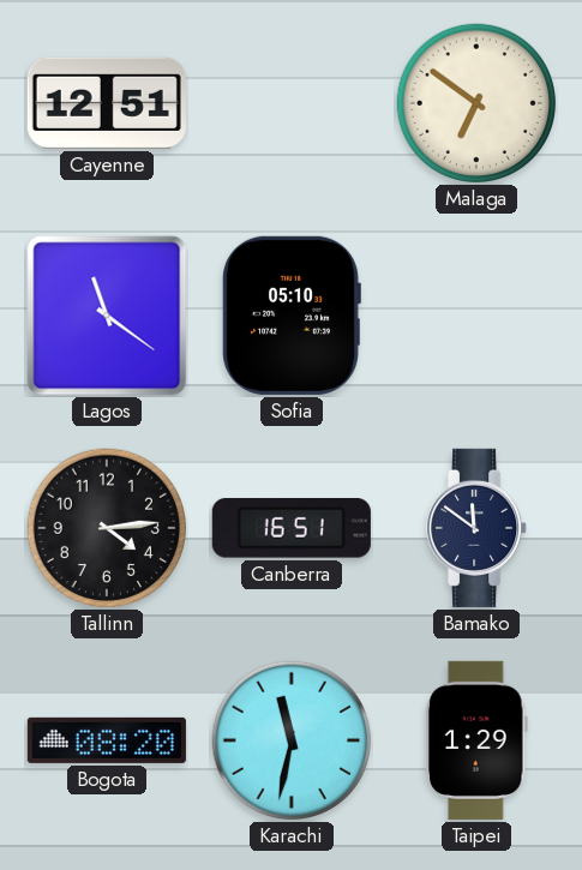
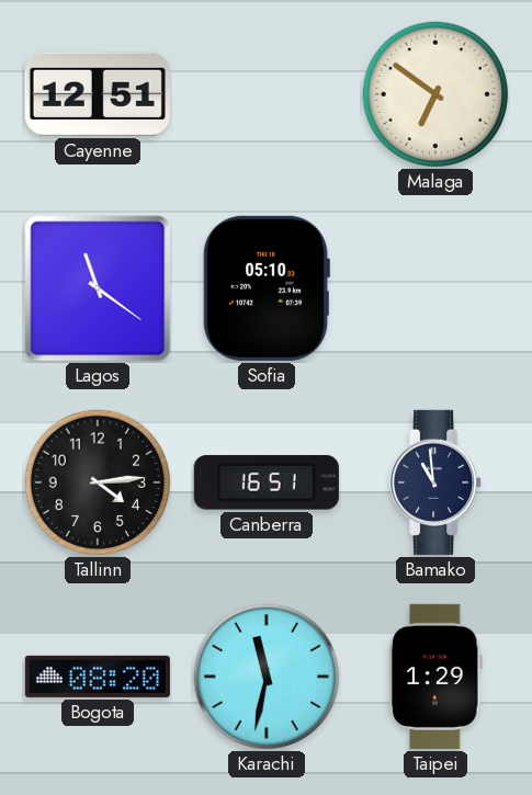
Bamako: 11:51 -> 10:59 (437, 482)
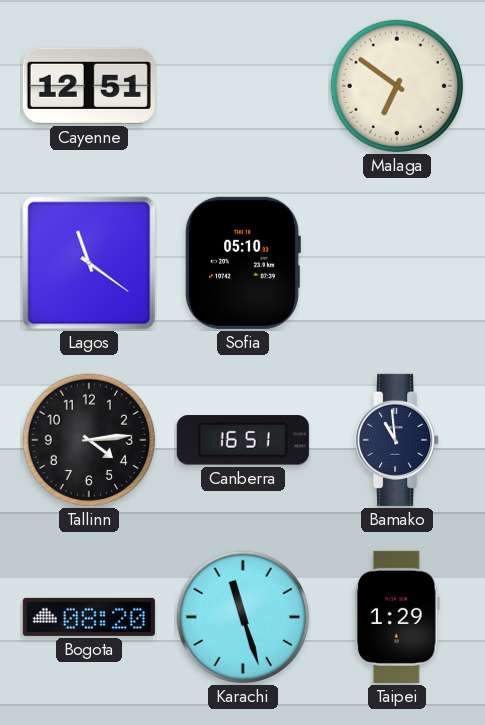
Karachi: 11:32 -> 11:27 (243, 617)
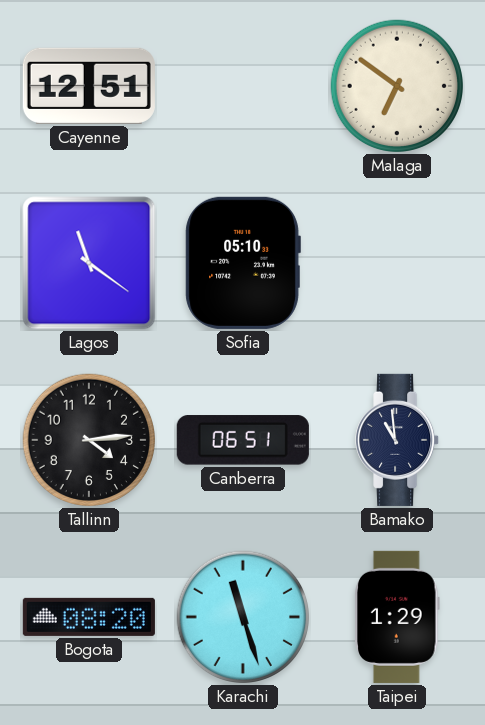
Canberra: 16:51 -> 06:51 (243, 440)
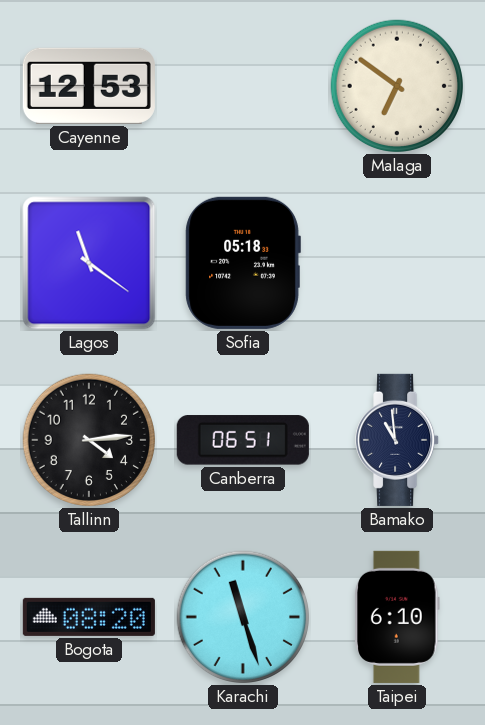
Cayenne: 12:51 -> 12:53 (89, 86)
Sofia: 05:10 -> 05:18 (243, 263)
Taipei: 1:29 -> 6:10 (398, 617)
